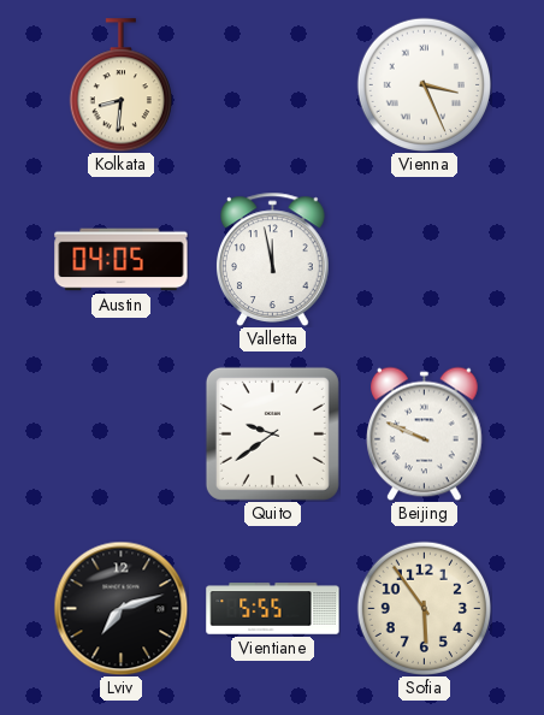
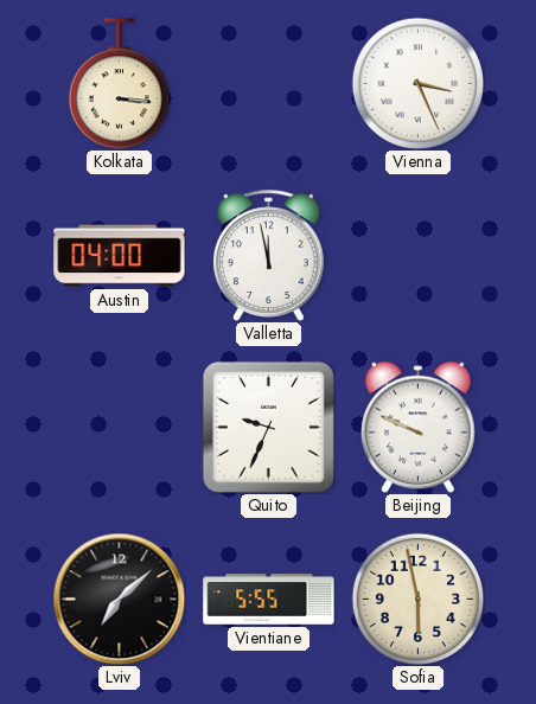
Kolkata: 8:31 -> 3:16 (119, 84)
Austin: 04:05 -> 04:00 (120, 256)
Quito: 9:39 -> 9:34 (268, 427)
Lviv: 7:12 -> 7:08 (119, 599)
Sofia: 5:54 -> 5:58 (417, 599)
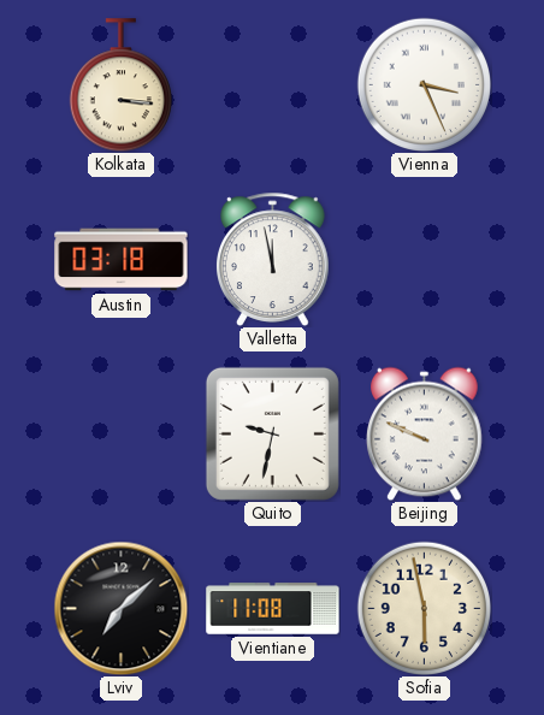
Austin: 04:00 -> 03:18 (122, 260)
Quito: 9:34 -> 9:32 (272, 433)
Vientiane: 5:55 -> 11:08 (273, 609)
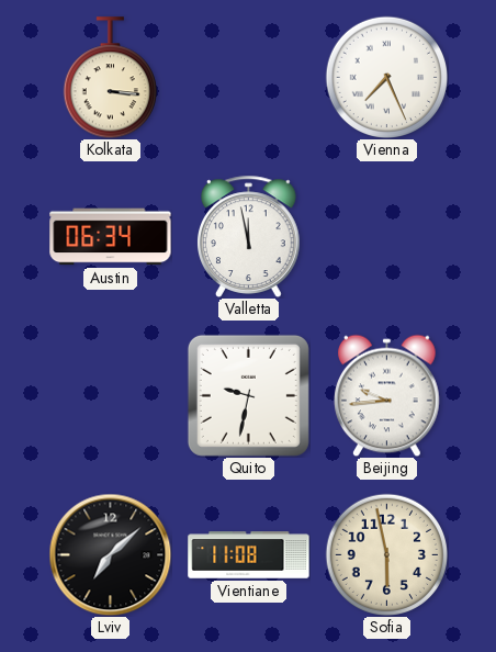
Vienna: 3:26 -> 7:26 (386, 77)
Austin: 03:18 -> 06:34 (111, 237)
Beijing: 9:49 -> 9:44 (387, 395)
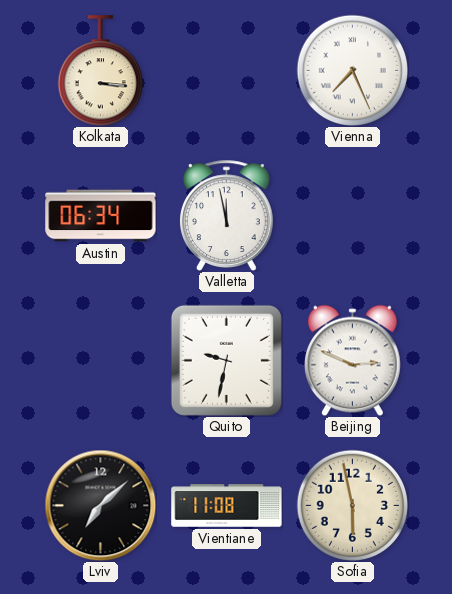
Beijing: 9:44 -> 2:49 (353, 360)
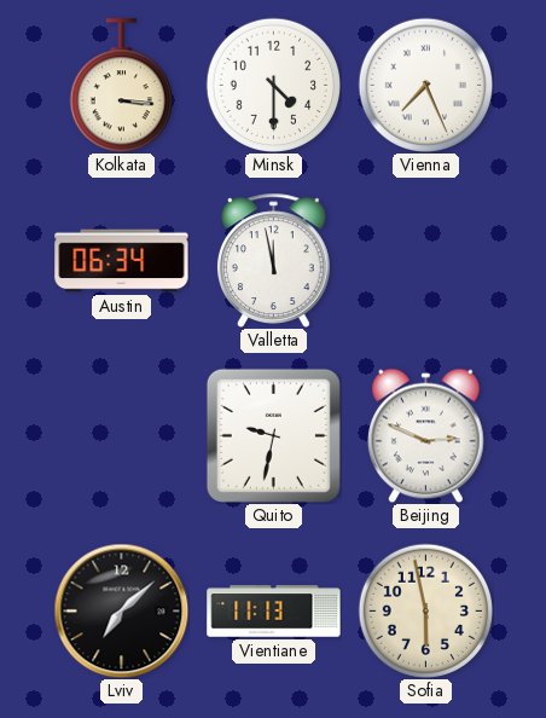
Minsk: none -> 4:30 (273, 85)
Vientiane: 11:08 -> 11:13 (274, 612)
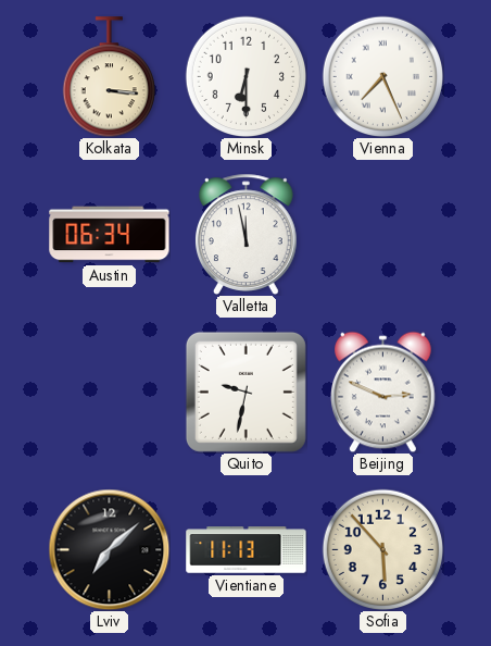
Minsk: 4:30 -> 6:30 (246, 76)
Sofia: 5:58 -> 5:53 (382, 549)
